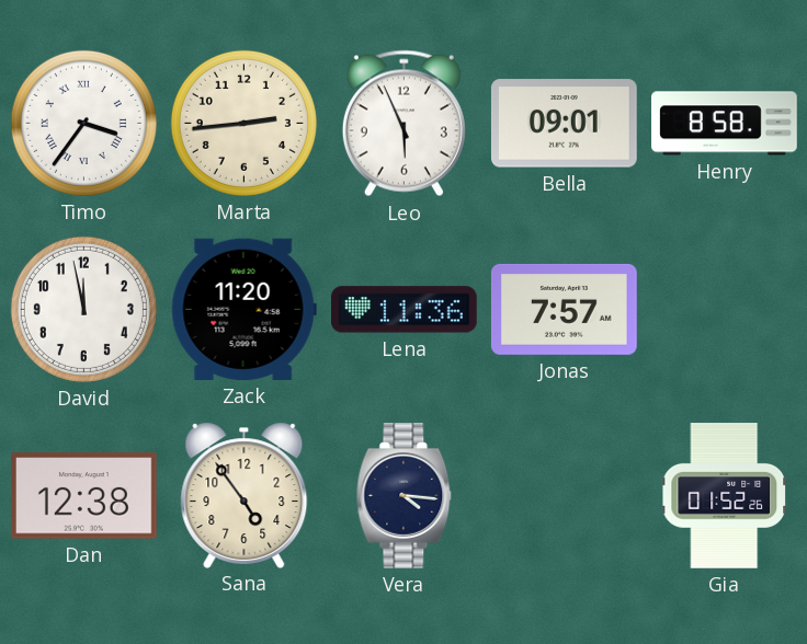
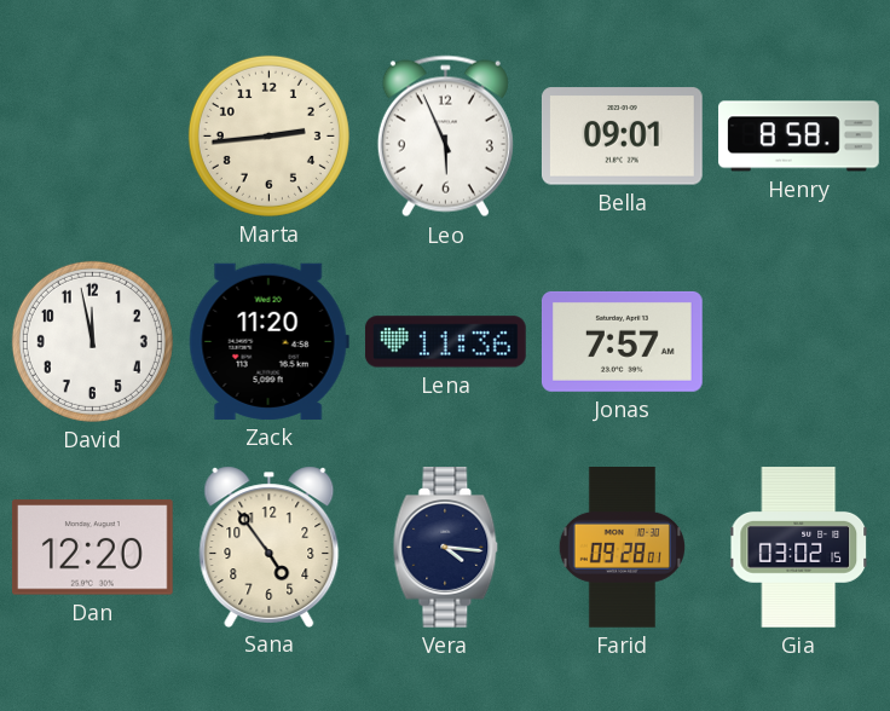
Timo: 3:36 -> none (83, 123)
Dan: 12:38 -> 12:20 (92, 548)
Farid: none -> 09:28 (622, 548)
Gia: 01:52 -> 03:02 (799, 548)
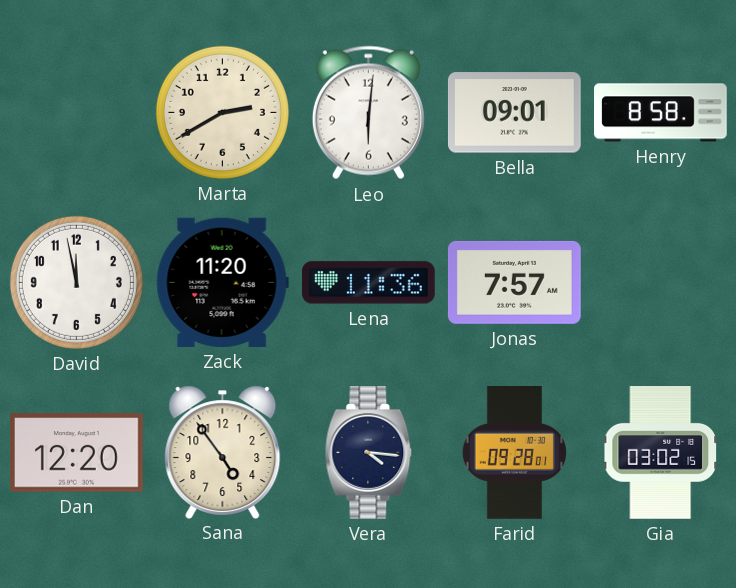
Marta: 2:44 -> 2:40 (222, 112)
Leo: 5:56 -> 6:01 (368, 113)
